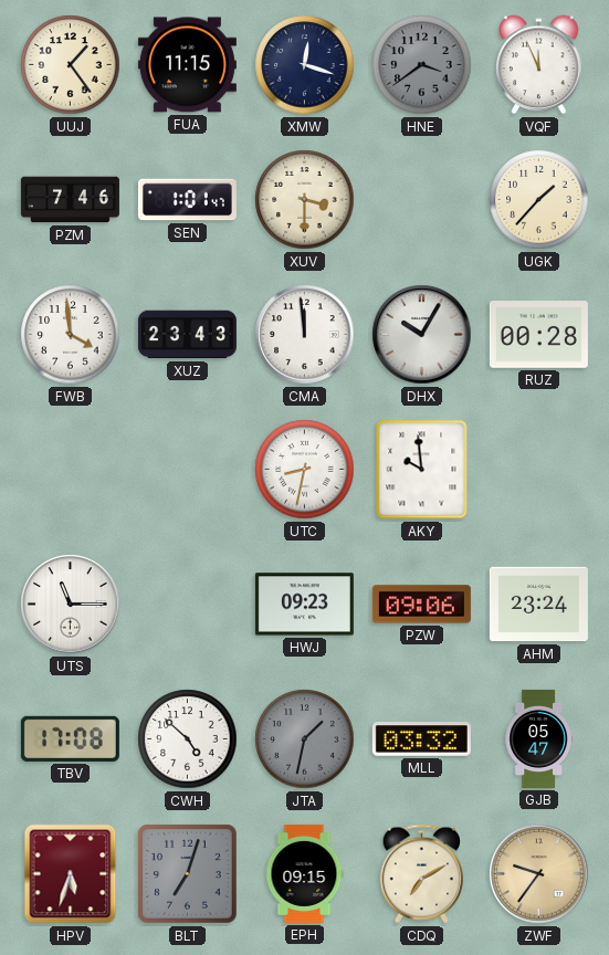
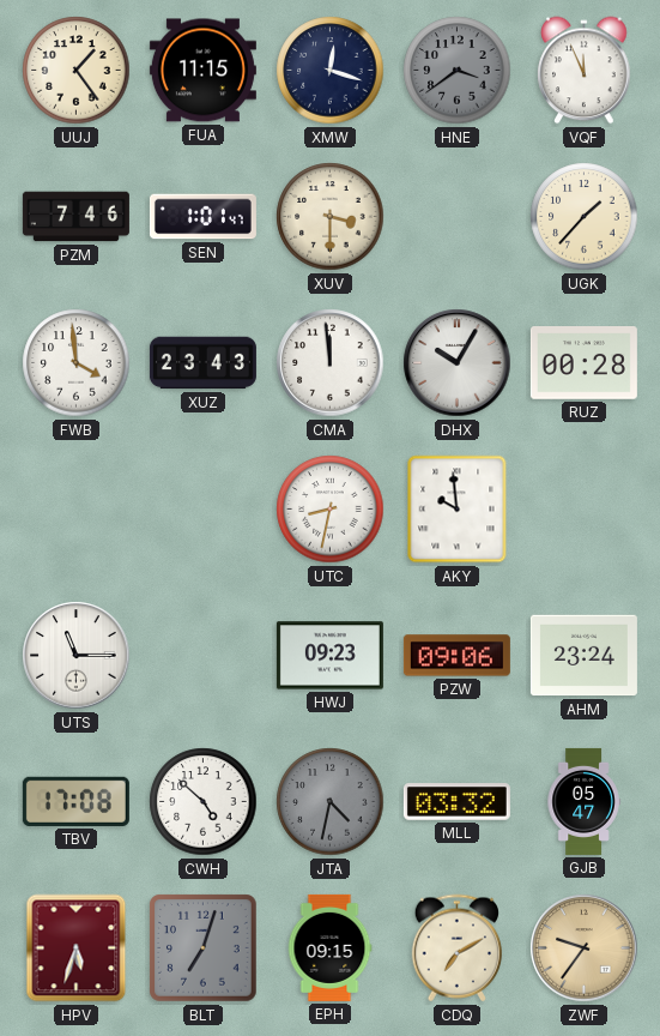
JTA: 1:32 -> 4:32 (331, 802)
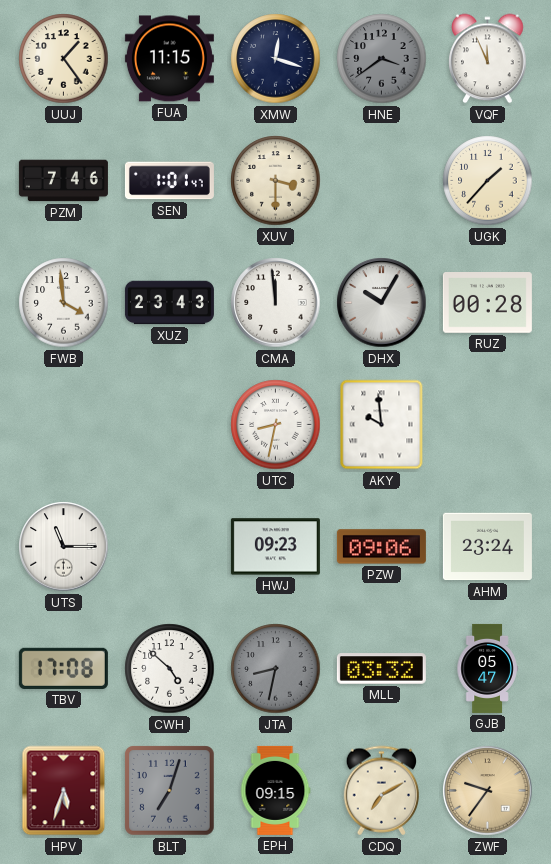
JTA: 4:32 -> 8:32 (276, 669)
